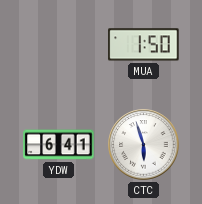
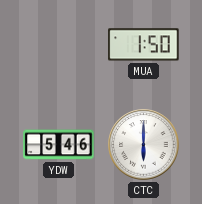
YDW: 6:41 -> 5:46 (59, 145)
CTC: 5:57 -> 6:00 (144, 145)
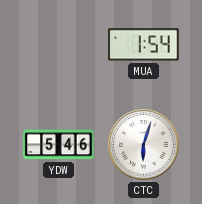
MUA: 1:50 -> 1:54 (144, 45)
CTC: 6:00 -> 6:03 (144, 145)
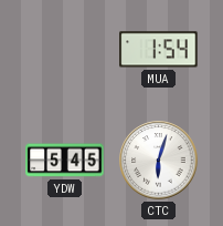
YDW: 5:46 -> 5:45 (65, 161)
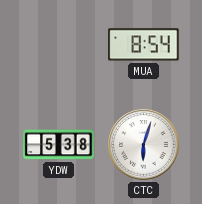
MUA: 1:54 -> 8:54 (144, 45)
YDW: 5:45 -> 5:38 (59, 145)
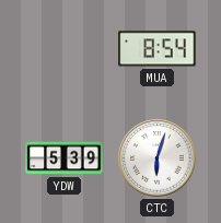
YDW: 5:38 -> 5:39 (65, 159)
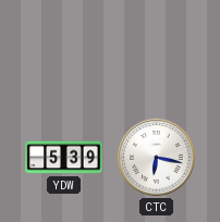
MUA: 8:54 -> none (158, 49)
CTC: 6:03 -> 6:17 (157, 158)
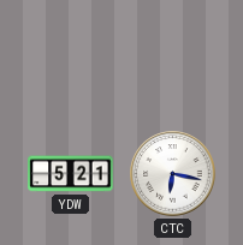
YDW: 5:39 -> 5:21 (71, 174)
